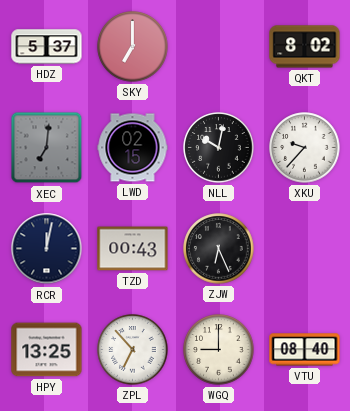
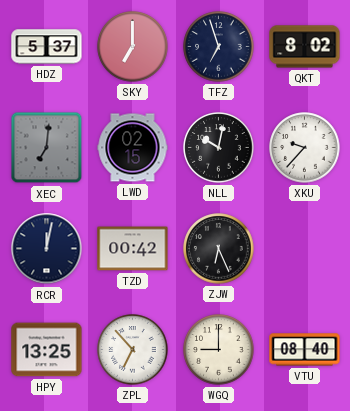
TFZ: none -> 6:57 (219, 47)
TZD: 00:43 -> 00:42 (133, 249)
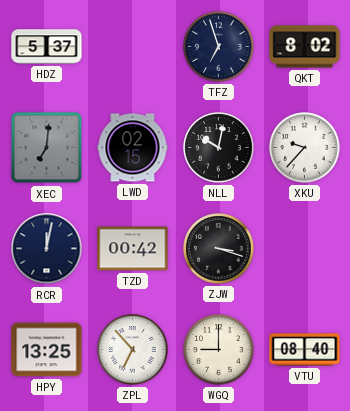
SKY: 7:00 -> none (133, 47)
ZJW: 6:26 -> 3:18 (219, 249)
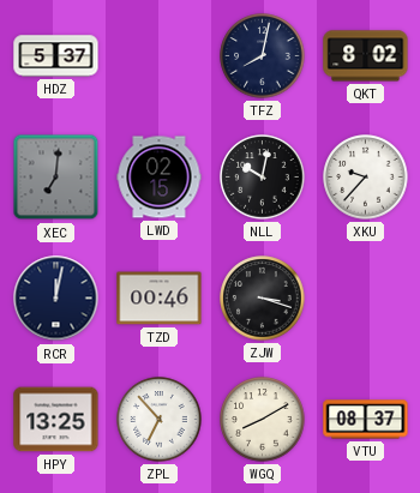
TFZ: 6:57 -> 8:02 (263, 56)
TZD: 00:42 -> 00:46 (160, 299)
WGQ: 9:00 -> 8:10 (263, 420)
VTU: 08:40 -> 08:37 (366, 420)
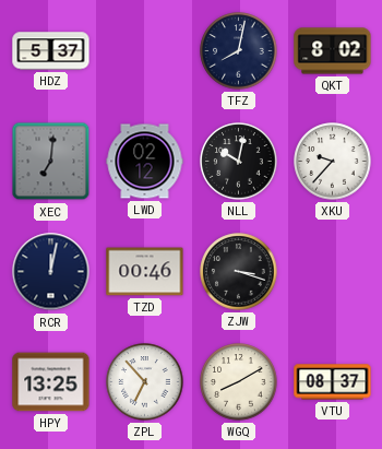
LWD: 02:15 -> 02:12 (145, 162)
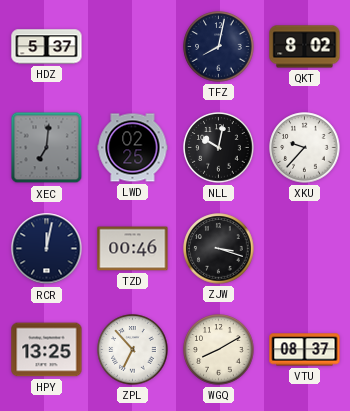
LWD: 02:12 -> 02:25 (133, 148)
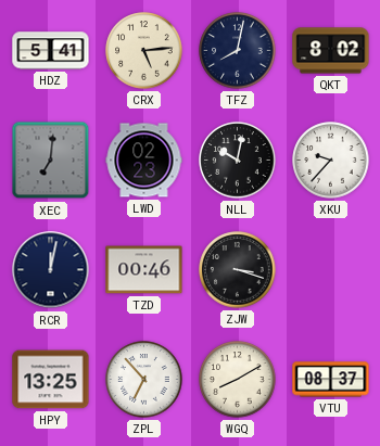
HDZ: 5:37 -> 5:41 (51, 51)
CRX: none -> 5:14 (144, 51)
LWD: 02:25 -> 02:23 (144, 161)
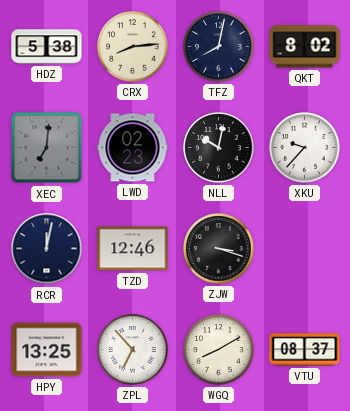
HDZ: 5:41 -> 5:38 (47, 47)
CRX: 5:14 -> 8:14 (133, 47)
TZD: 00:46 -> 12:46 (133, 249)
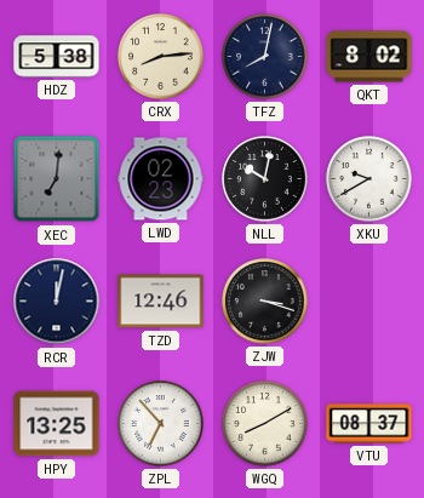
XKU: 9:37 -> 9:40 (369, 179)
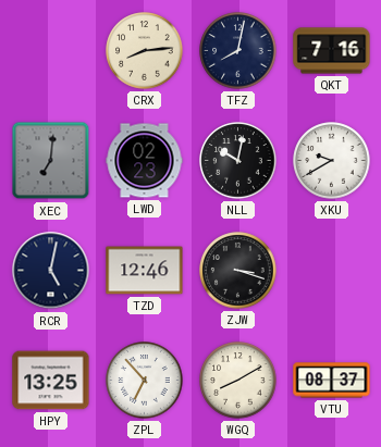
HDZ: 5:38 -> none (57, 57)
QKT: 8:02 -> 7:16 (332, 51)
RCR: 12:02 -> 5:02 (51, 271)
